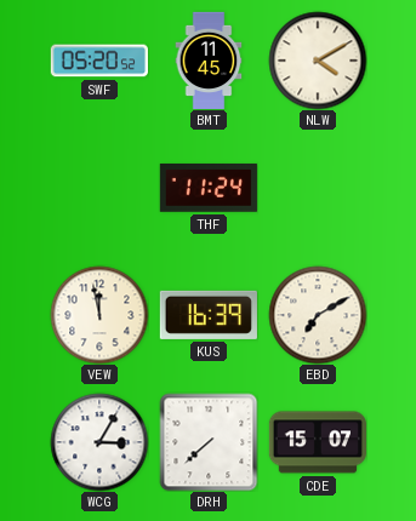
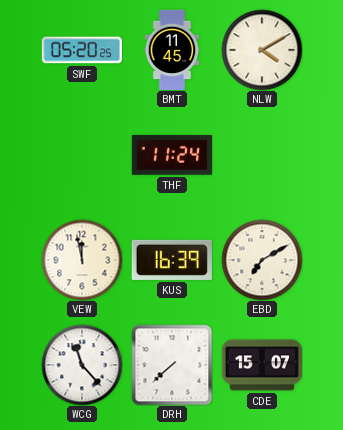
SWF: 05:20:52 -> 05:20:25 (82, 50)
WCG: 3:05 -> 11:23 (82, 365)
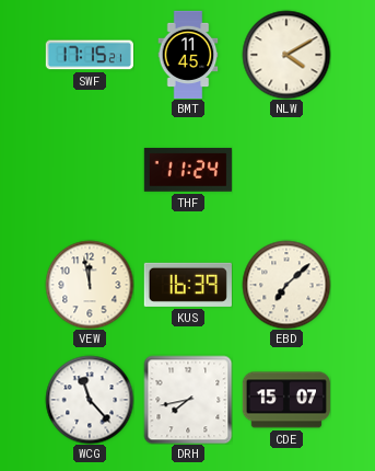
SWF: 05:20 -> 17:15 (90, 55)
EBD: 7:10 -> 7:08 (286, 285)
DRH: 7:38 -> 7:43 (188, 400)
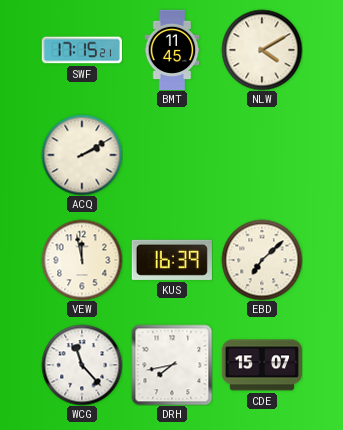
ACQ: none -> 2:10 (82, 155)
THF: 11:24 -> none (188, 170)
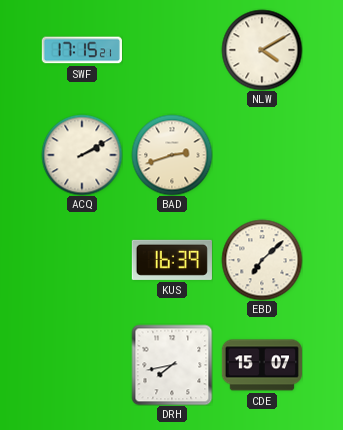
BMT: 11:45 -> none (172, 49)
BAD: none -> 2:42 (172, 155)
VEW: 11:58 -> none (82, 260)
WCG: 11:23 -> none (82, 365)
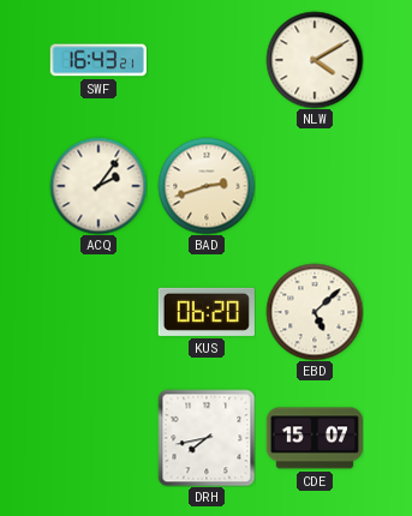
SWF: 17:15 -> 16:43 (98, 60)
ACQ: 2:10 -> 2:06 (98, 186)
KUS: 16:39 -> 06:20 (207, 312)
EBD: 7:08 -> 5:08 (315, 312)
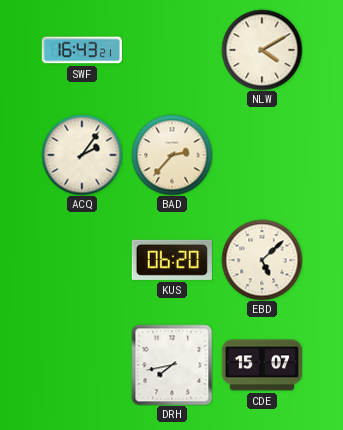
BAD: 2:42 -> 2:37 (172, 155)
